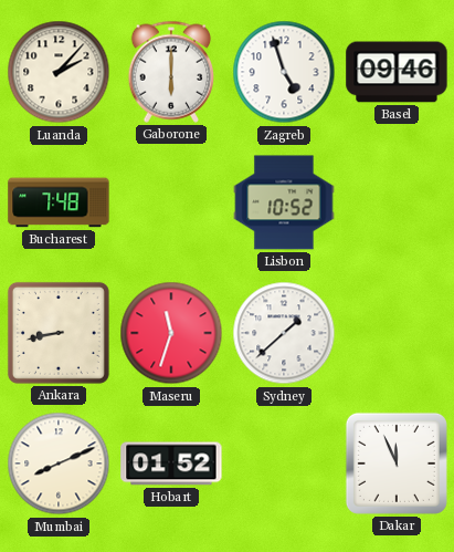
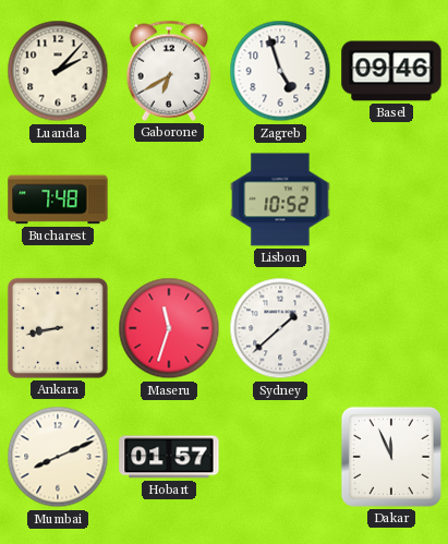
Gaborone: 6:00 -> 6:40 (169, 71)
Hobart: 01:52 -> 01:57 (169, 457)
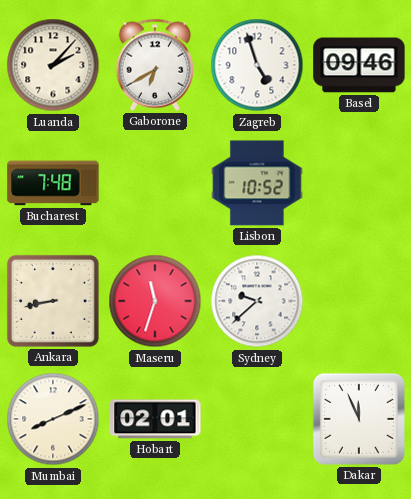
Sydney: 1:38 -> 9:38 (257, 301)
Hobart: 01:57 -> 02:01 (155, 419)
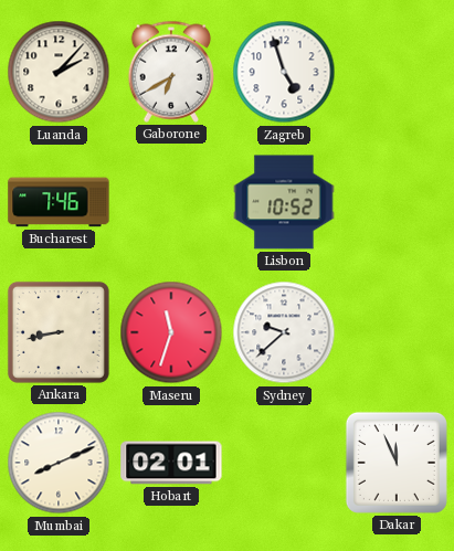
Basel: 09:46 -> none (359, 65)
Bucharest: 7:48 -> 7:46 (59, 202)
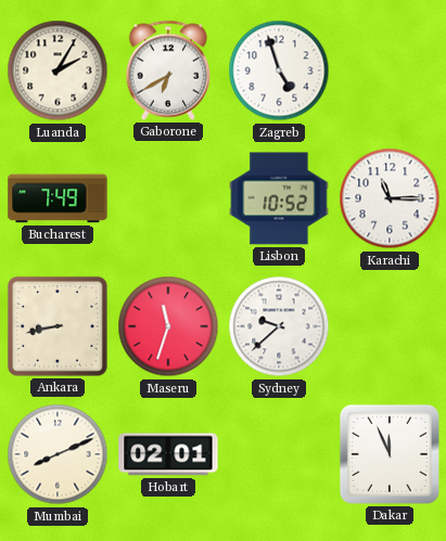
Luanda: 2:07 -> 2:05 (58, 70)
Bucharest: 7:46 -> 7:49 (58, 198)
Karachi: none -> 11:15 (390, 198)
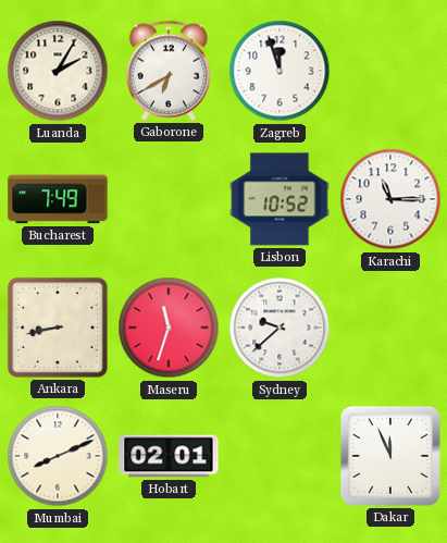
Zagreb: 4:57 -> 11:57 (280, 71)
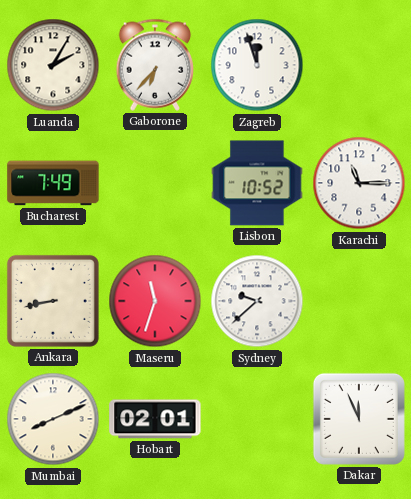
Gaborone: 6:40 -> 6:37 (155, 65)
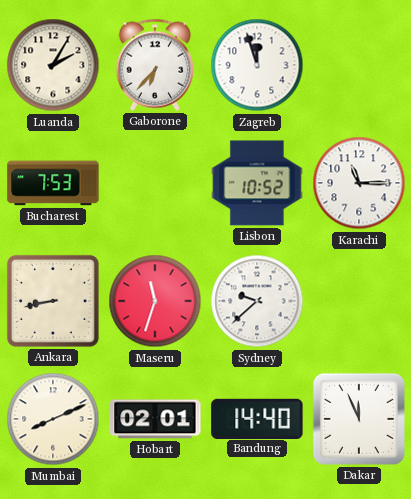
Bucharest: 7:49 -> 7:53 (53, 183)
Bandung: none -> 14:40 (257, 418)
